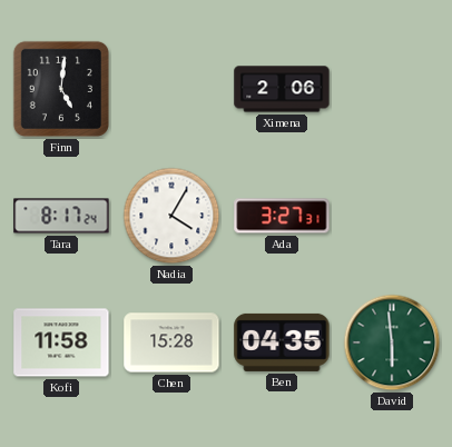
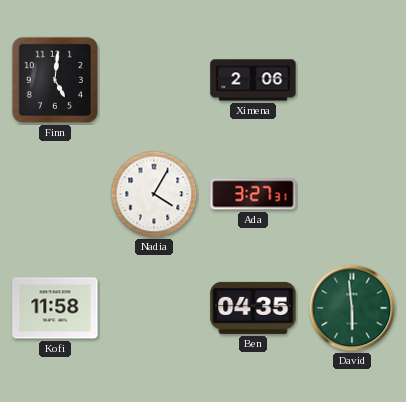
Tara: 8:17 -> none (61, 216)
Chen: 15:28 -> none (171, 342)
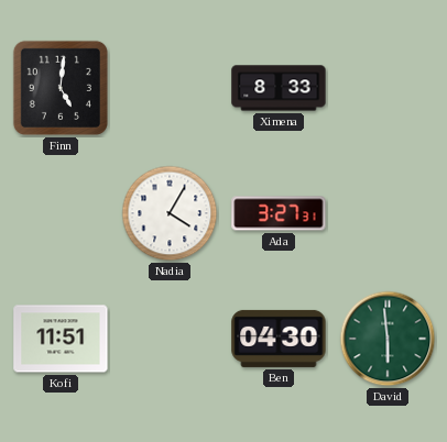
Ximena: 2:06 -> 8:33 (279, 88)
Kofi: 11:58 -> 11:51 (61, 339)
Ben: 04:35 -> 04:30 (279, 339)
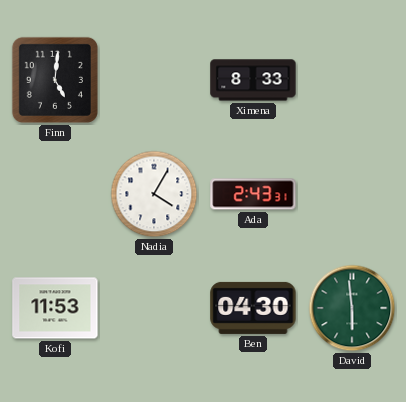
Ada: 3:27 -> 2:43 (253, 194)
Kofi: 11:51 -> 11:53 (55, 308)
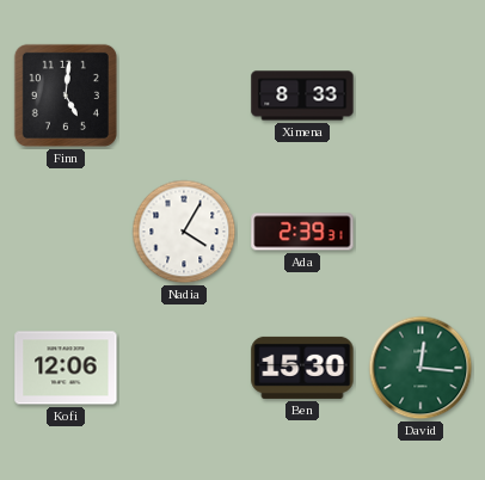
Ada: 2:43 -> 2:39 (302, 232)
Kofi: 11:53 -> 12:06 (66, 368)
Ben: 04:30 -> 15:30 (302, 368)
David: 5:59 -> 12:16 (420, 368)
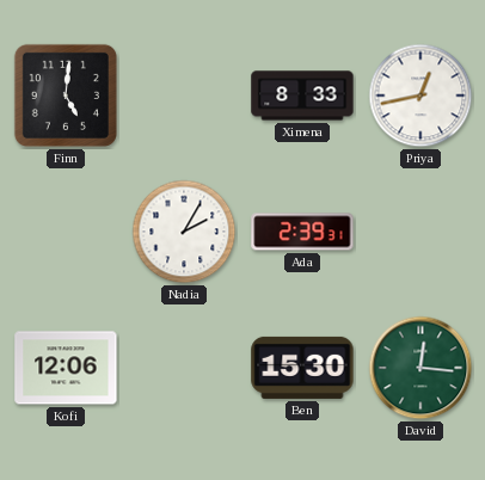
Priya: none -> 12:43 (420, 96)
Nadia: 4:05 -> 2:05 (184, 232)
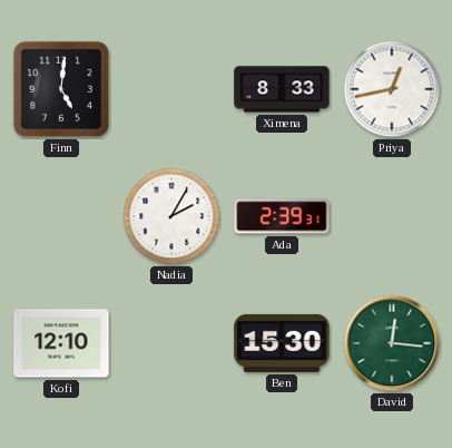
Kofi: 12:06 -> 12:10 (61, 343)
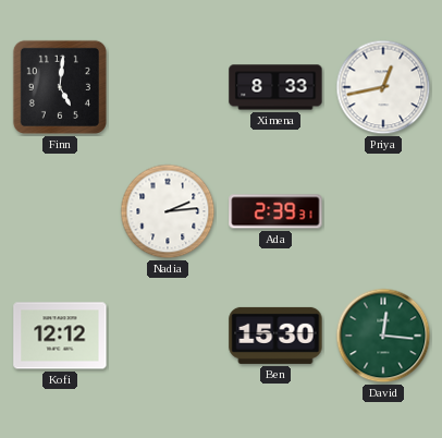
Nadia: 2:05 -> 2:14 (168, 211)
Kofi: 12:10 -> 12:12 (60, 336)
